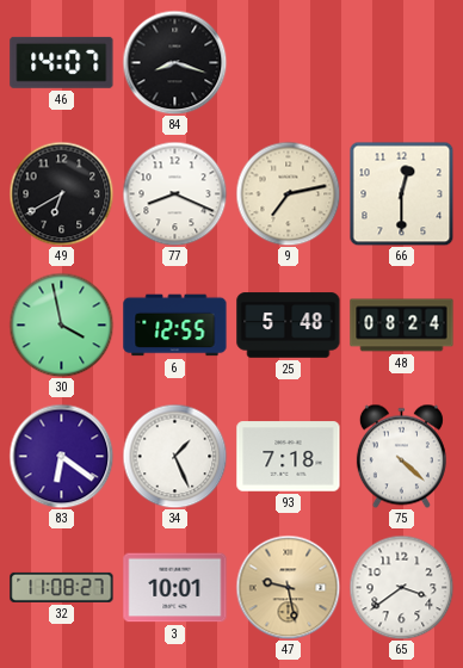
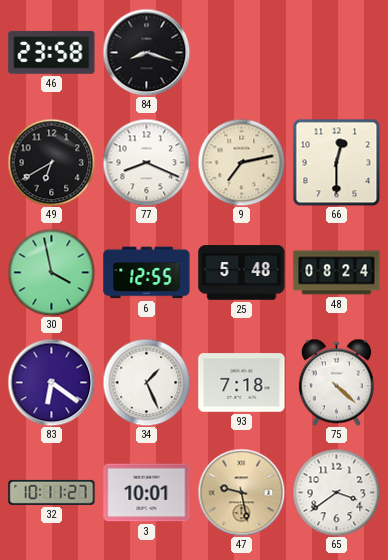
46: 14:07 -> 23:58 (52, 52)
32: 11:08 -> 10:11 (52, 492)
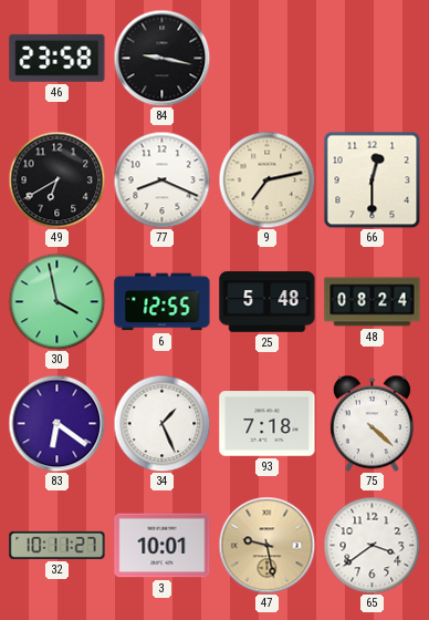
84: 8:18 -> 9:17 (161, 58)
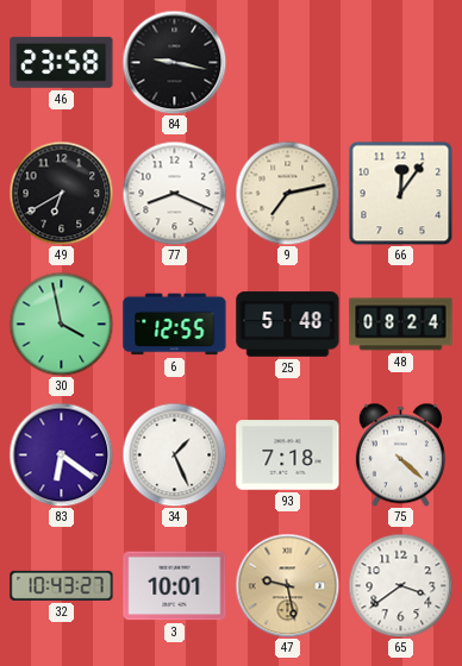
66: 12:30 -> 12:06 (400, 193)
32: 10:11 -> 10:43 (62, 585)
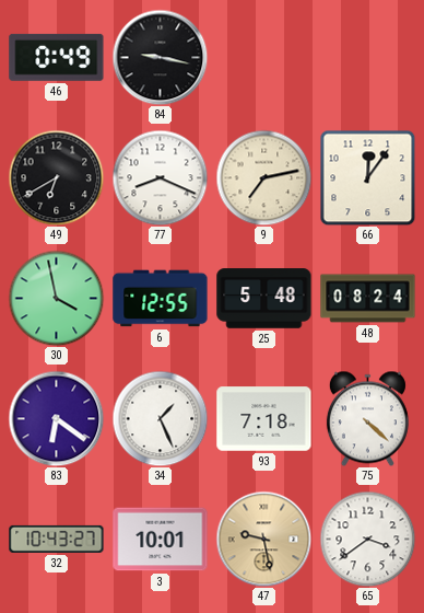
46: 23:58 -> 0:49 (57, 57)
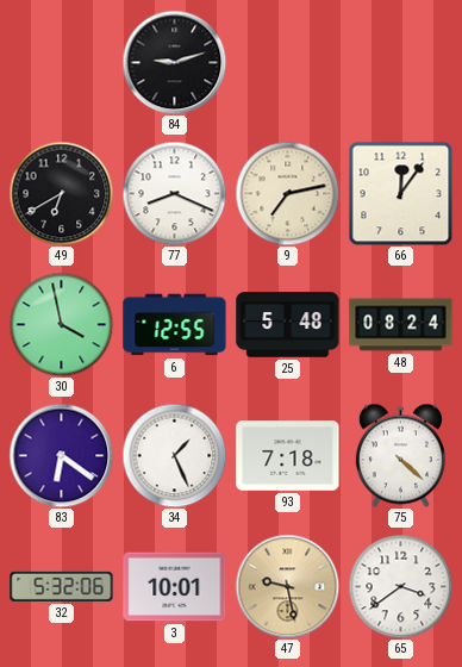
46: 0:49 -> none (57, 57)
84: 9:17 -> 9:12 (174, 62)
32: 10:43 -> 5:32 (62, 586)
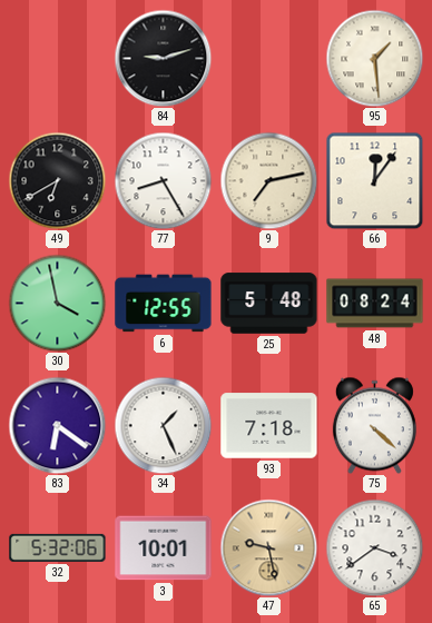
95: none -> 1:29 (374, 58)
77: 8:19 -> 8:25 (163, 180)
